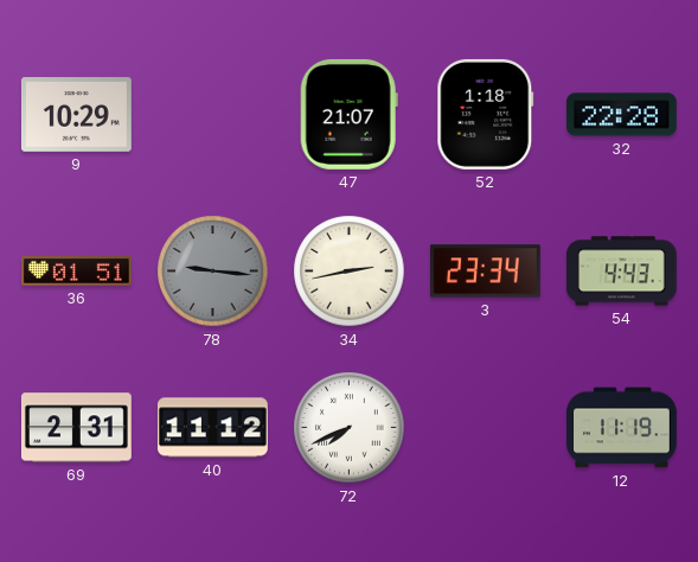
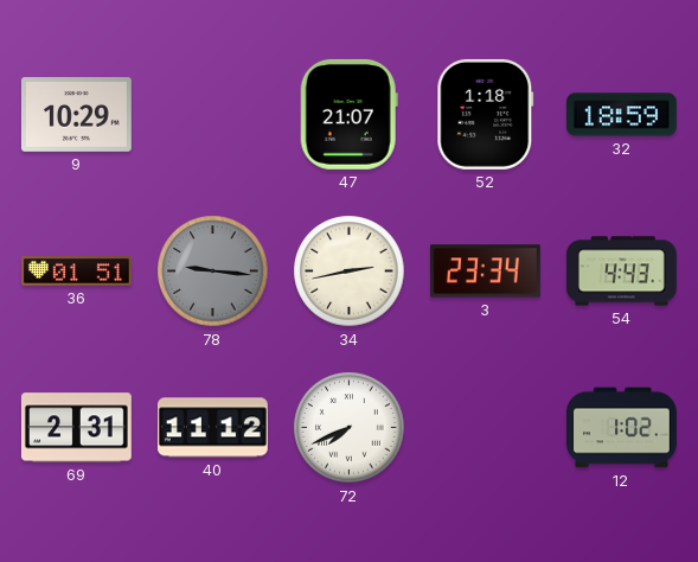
32: 22:28 -> 18:59 (621, 115)
12: 11:19 -> 1:02 (622, 428)
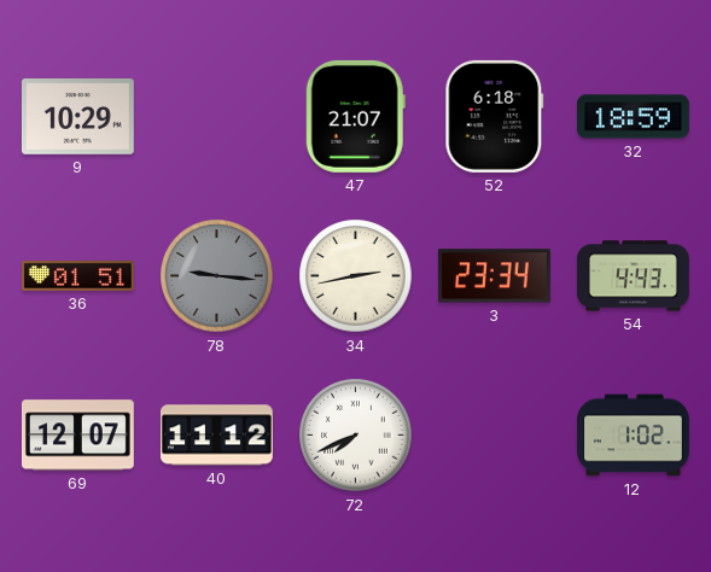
52: 1:18 -> 6:18 (495, 116)
69: 2:31 -> 12:07 (77, 436)
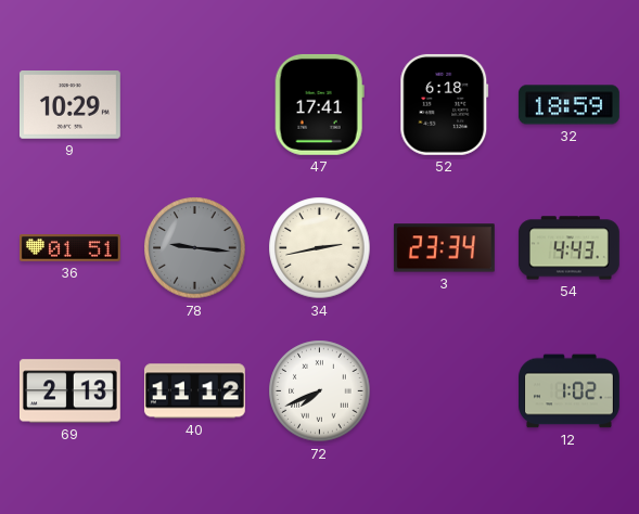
47: 21:07 -> 17:41 (319, 104)
69: 12:07 -> 2:13 (69, 391)
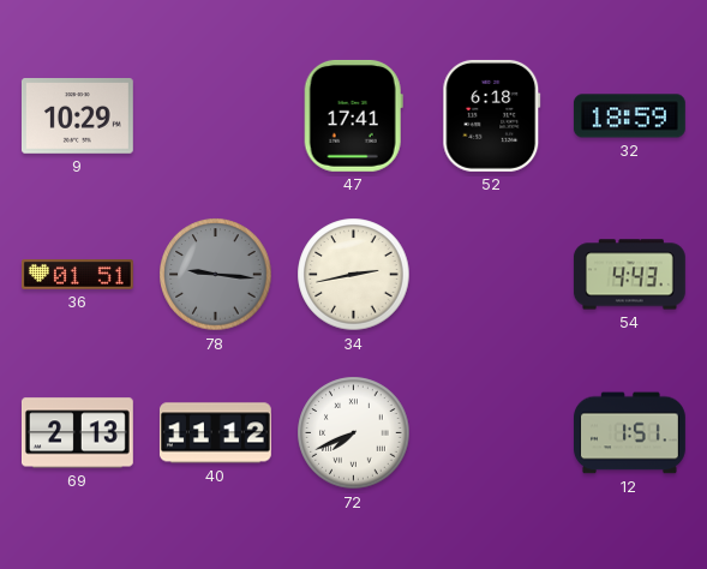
3: 23:34 -> none (444, 248)
12: 1:02 -> 1:51 (630, 433)
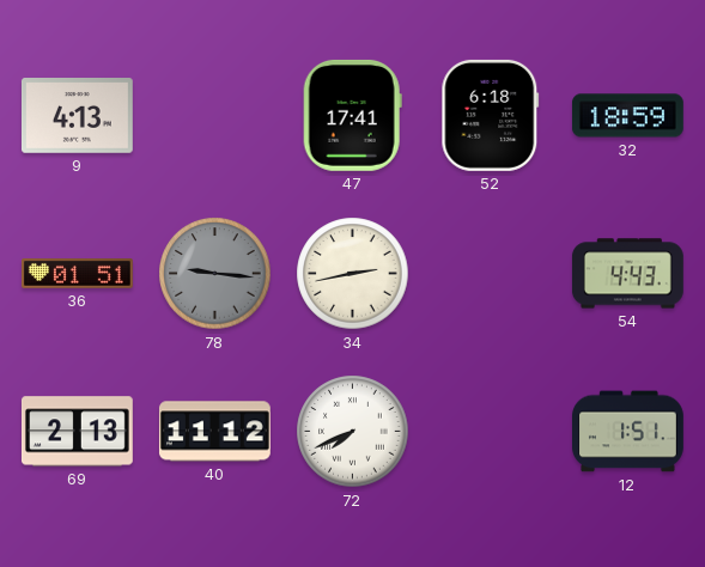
9: 10:29 -> 4:13 (77, 116)
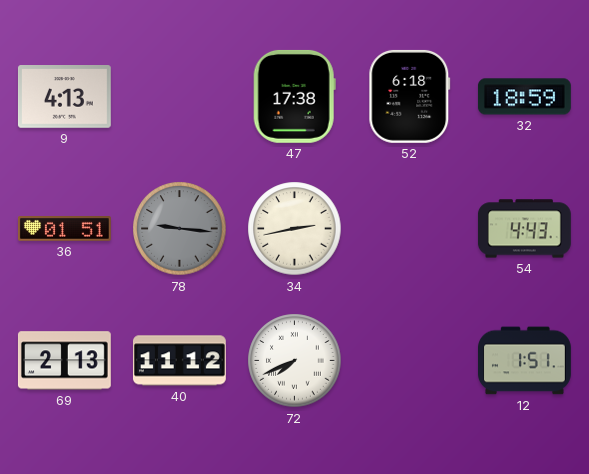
47: 17:41 -> 17:38 (294, 96)
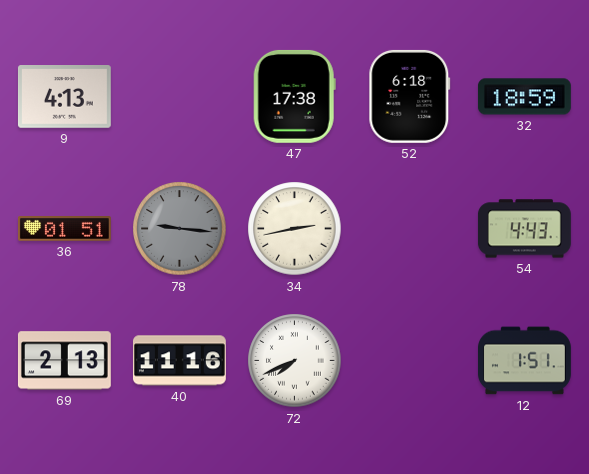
40: 11:12 -> 11:16 (179, 361)
